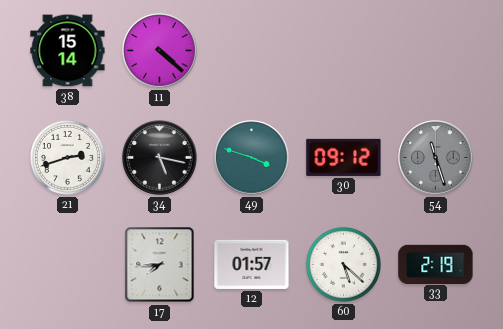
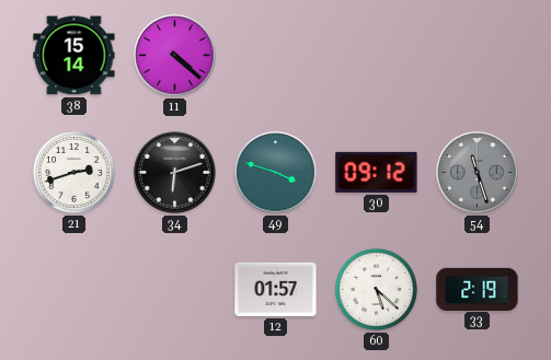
34: 5:17 -> 6:12 (175, 173)
17: 7:44 -> none (160, 265)
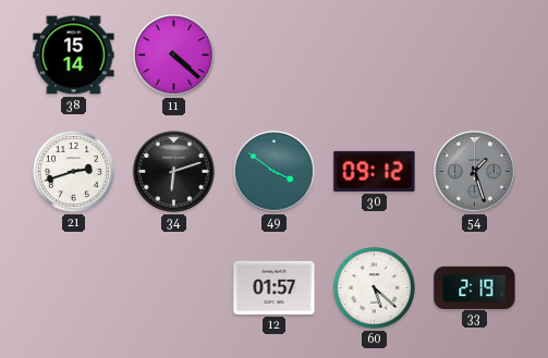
49: 3:48 -> 3:51 (275, 172)
54: 11:27 -> 1:27 (475, 172)
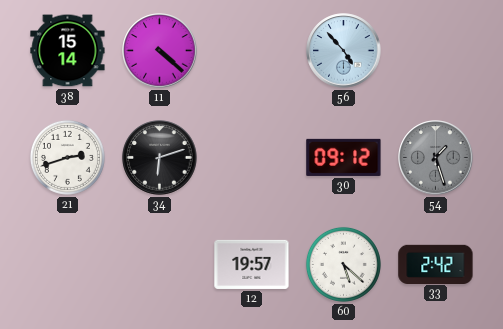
56: none -> 4:53 (344, 51)
49: 3:51 -> none (275, 172)
12: 01:57 -> 19:57 (252, 264)
33: 2:19 -> 2:42 (436, 264)
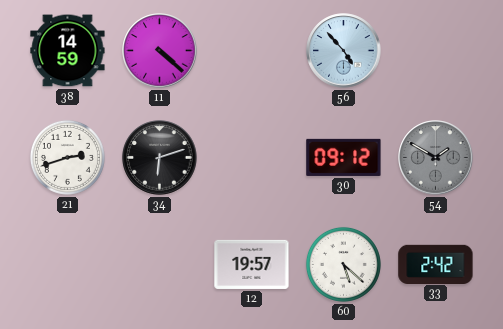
38: 15:14 -> 14:59 (68, 51)
54: 1:27 -> 1:50 (436, 158)
